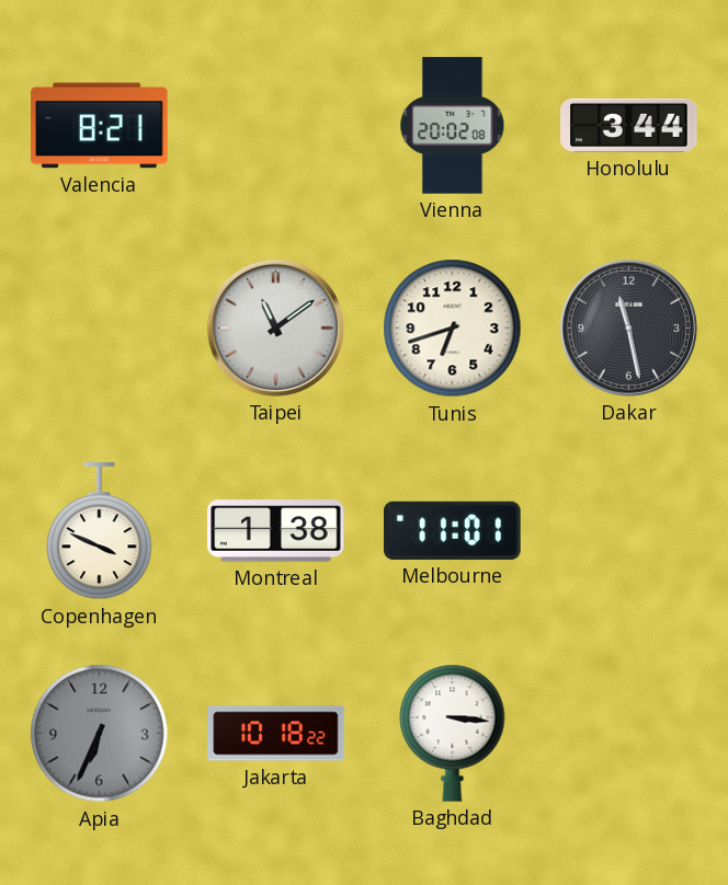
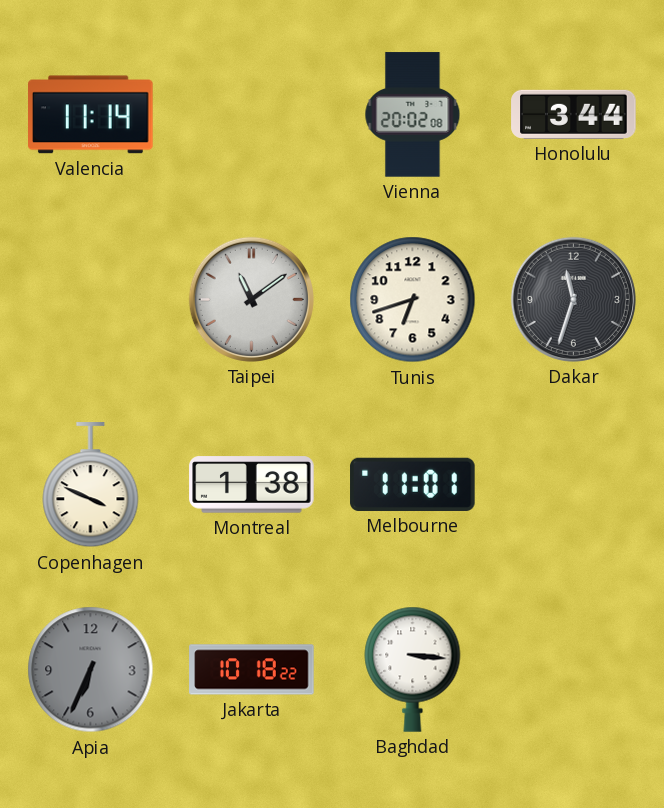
Valencia: 8:21 -> 11:14 (91, 115)
Dakar: 11:28 -> 11:33 (573, 299)
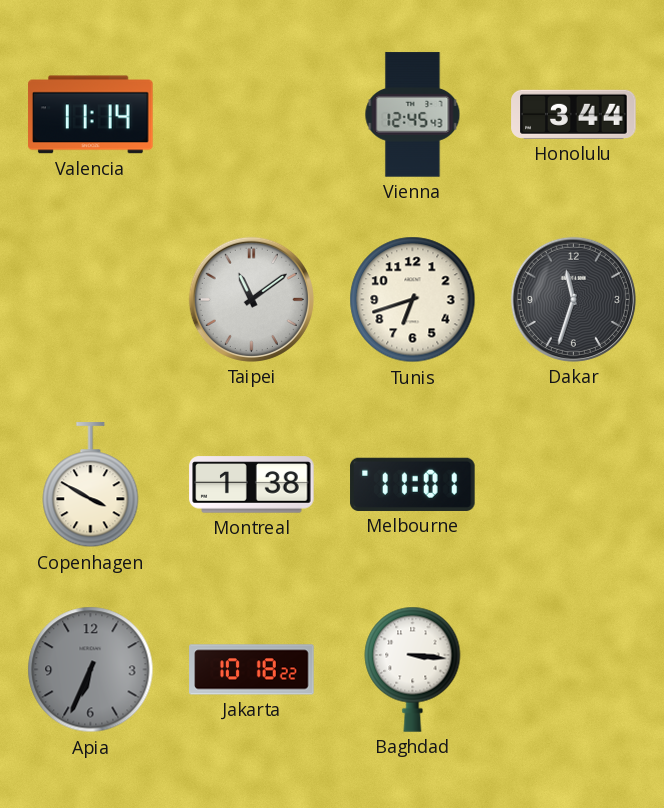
Vienna: 20:02 -> 12:45 (413, 115)
Copenhagen: 3:49 -> 3:50 (91, 485)
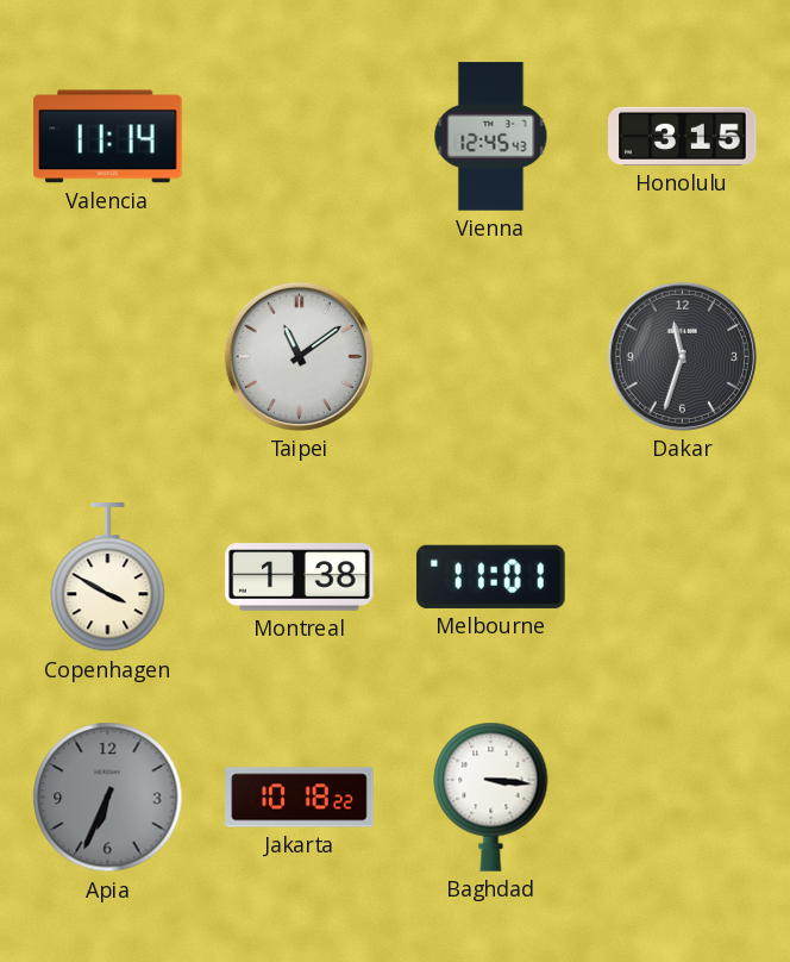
Honolulu: 3:44 -> 3:15 (683, 136)
Tunis: 6:42 -> none (413, 300)
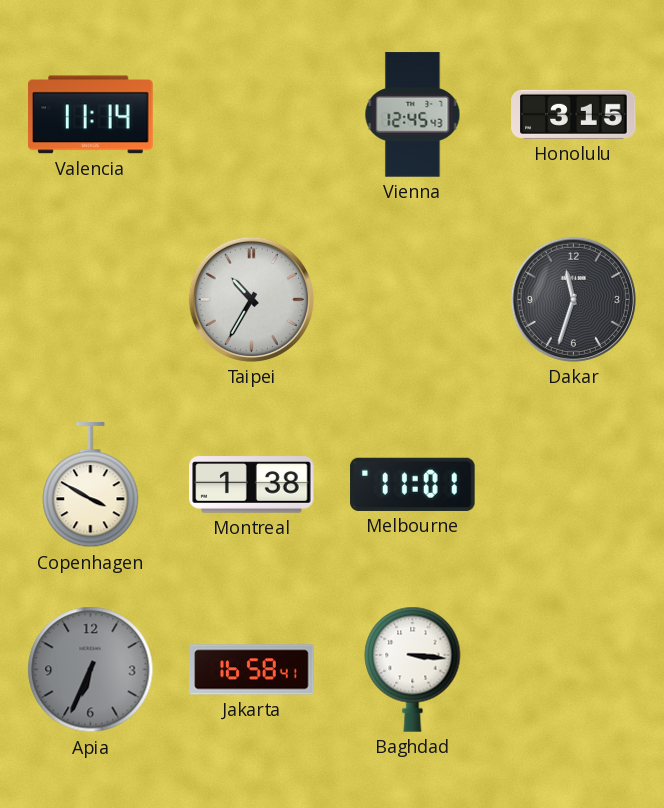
Taipei: 11:09 -> 10:35 (251, 299)
Jakarta: 10:18 -> 16:58 (252, 670)
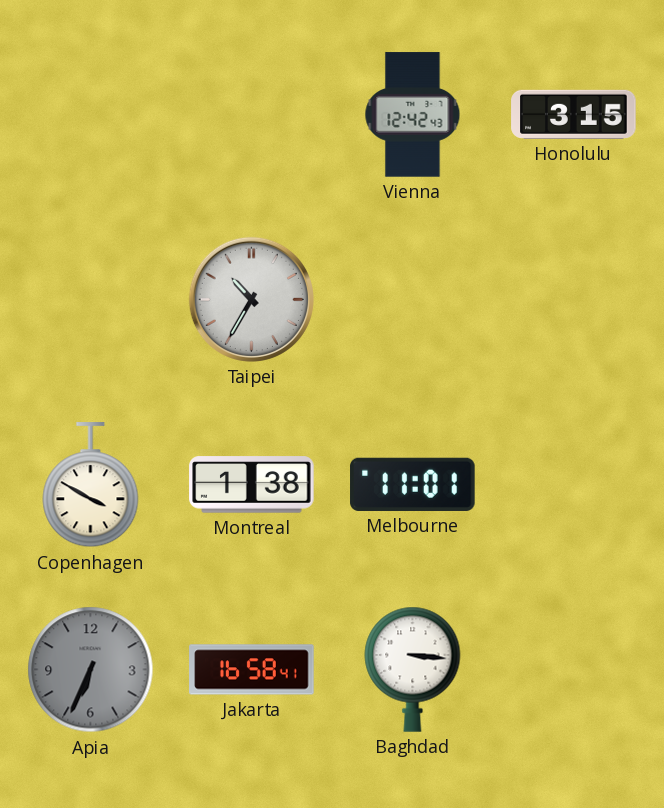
Valencia: 11:14 -> none (91, 115)
Vienna: 12:45 -> 12:42 (413, 115)
Dakar: 11:33 -> none (573, 299)
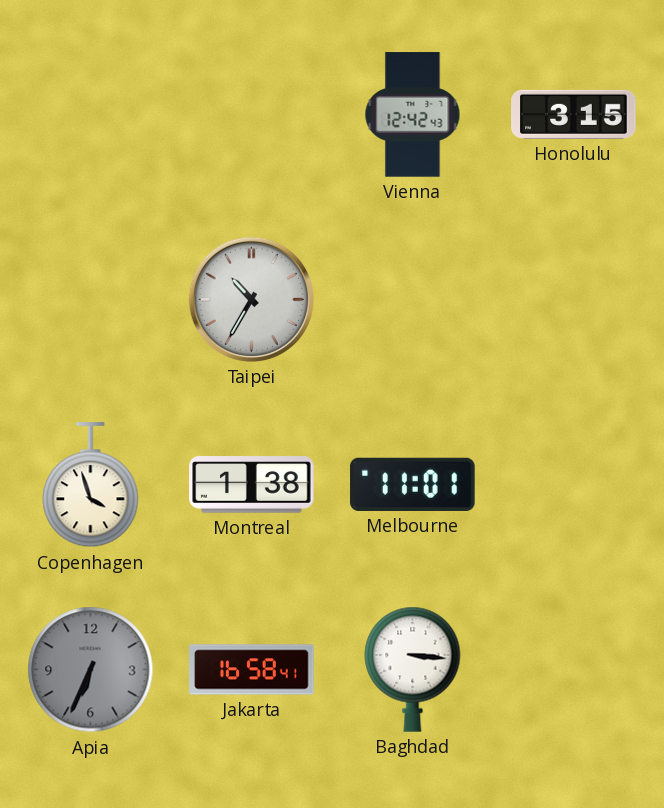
Copenhagen: 3:50 -> 3:57 (91, 485)
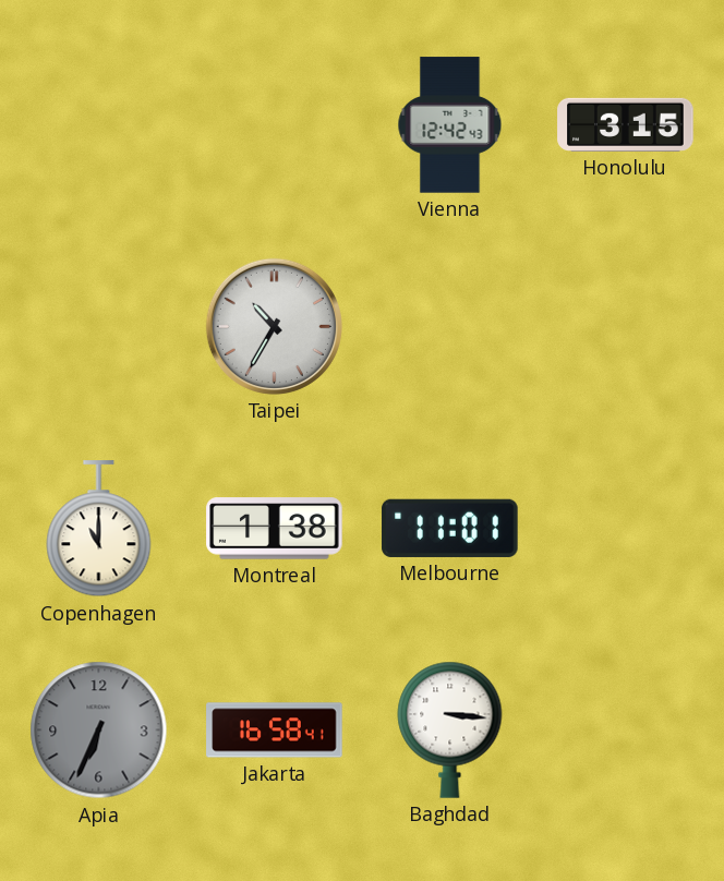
Copenhagen: 3:57 -> 11:00 (99, 529)
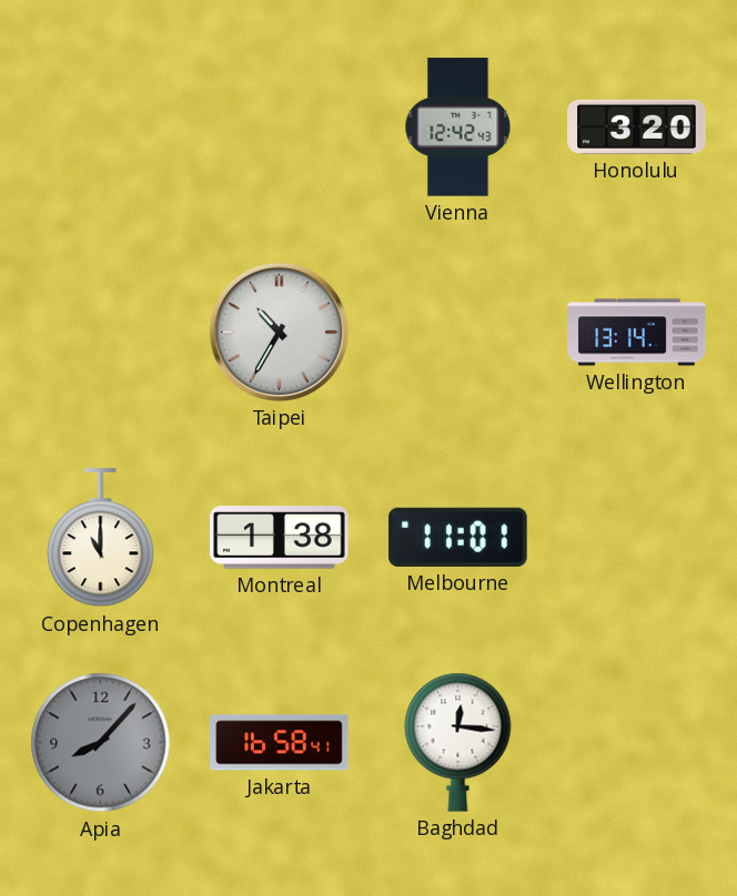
Honolulu: 3:15 -> 3:20 (637, 126)
Wellington: none -> 13:14 (637, 333)
Apia: 6:34 -> 8:07 (101, 743)
Baghdad: 3:16 -> 12:16 (458, 742)
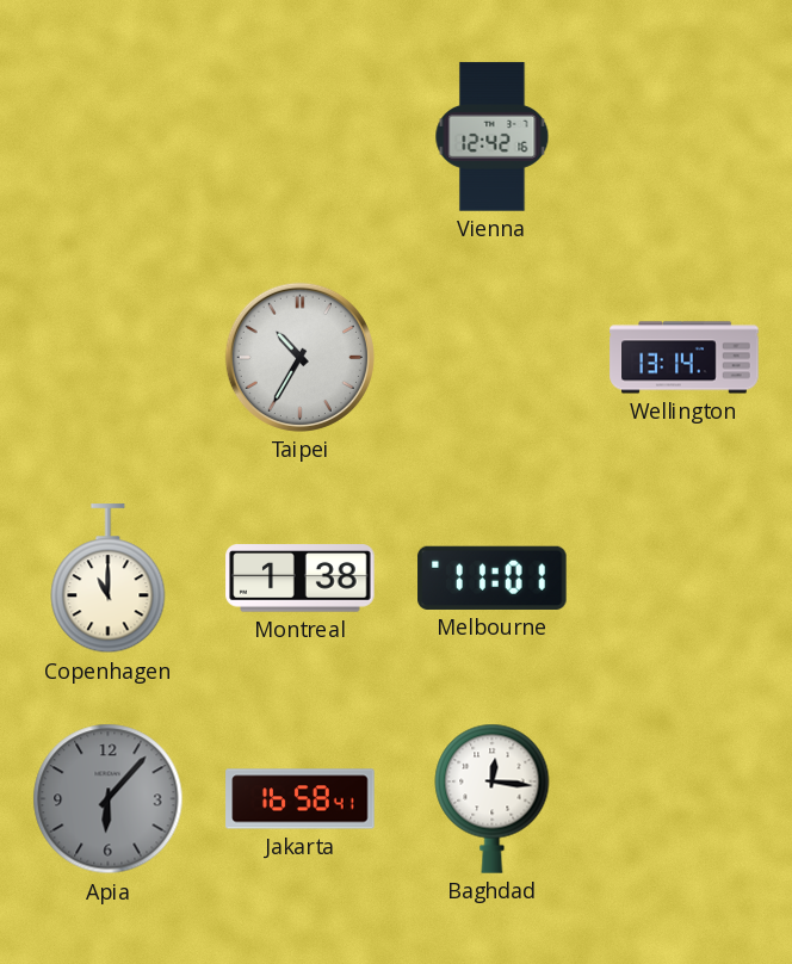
Vienna: 12:42:43 -> 12:42:16 (493, 137)
Honolulu: 3:20 -> none (637, 126)
Apia: 8:07 -> 6:07 (109, 799)
